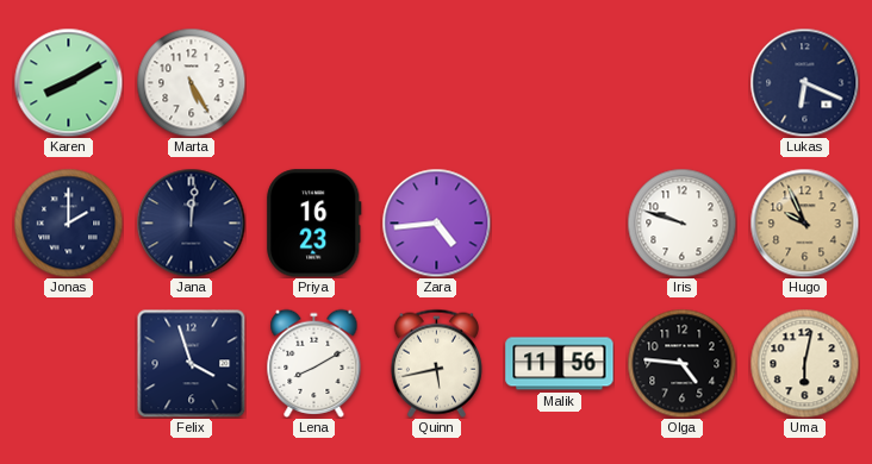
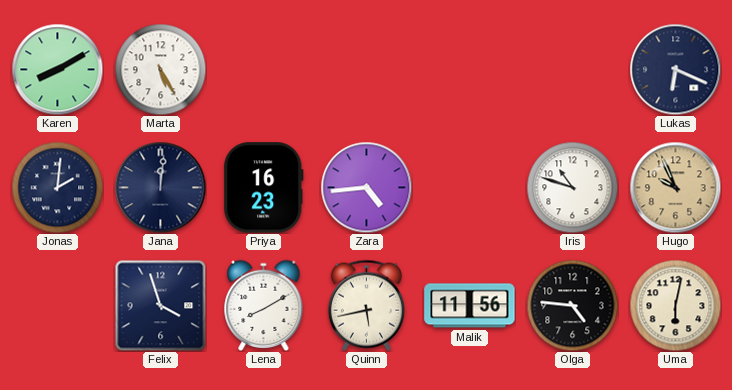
Jonas: 2:00 -> 2:01 (57, 187)
Iris: 9:48 -> 10:48 (572, 187)
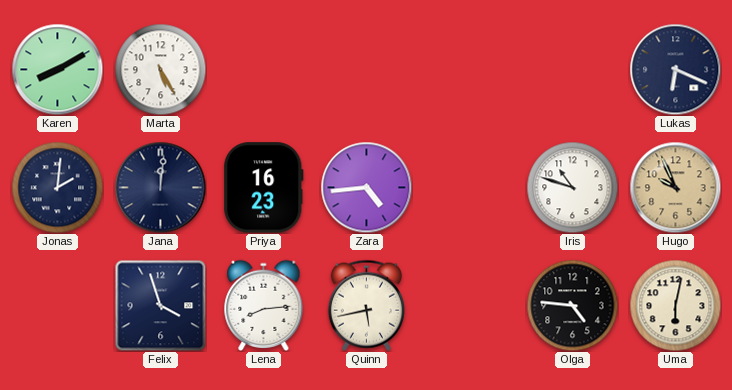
Lena: 8:10 -> 8:14 (264, 305)
Malik: 11:56 -> none (470, 306)
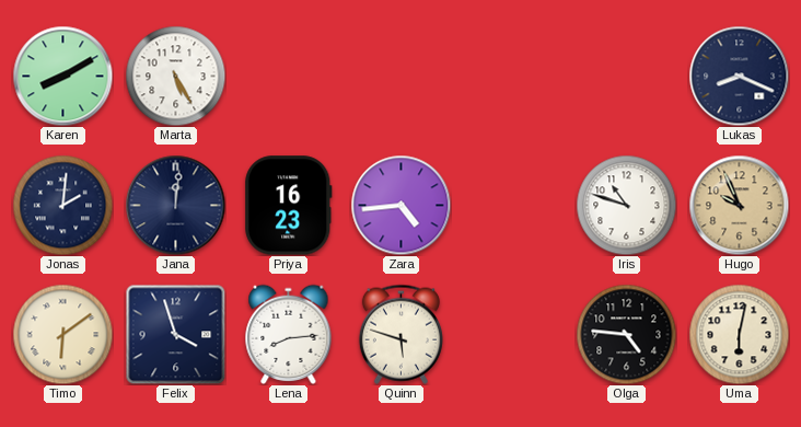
Lukas: 6:19 -> 8:19 (739, 76)
Timo: none -> 6:09 (62, 334)
Quinn: 5:43 -> 5:48 (400, 334)
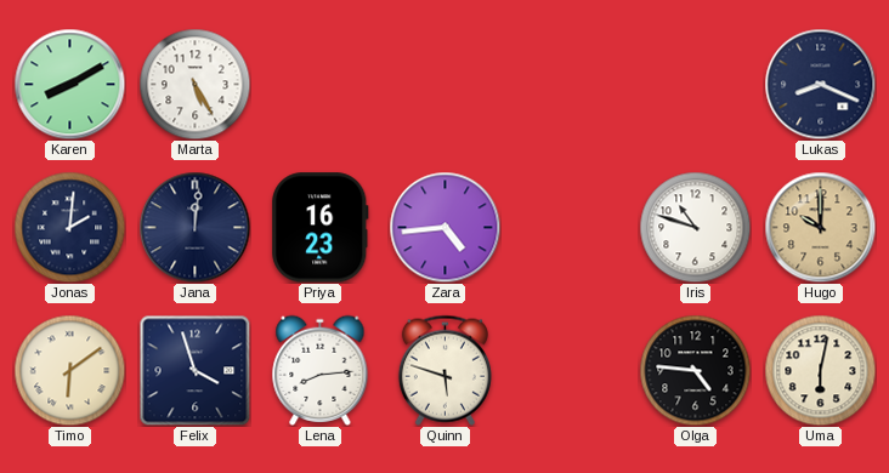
Hugo: 9:56 -> 10:00 (820, 227)
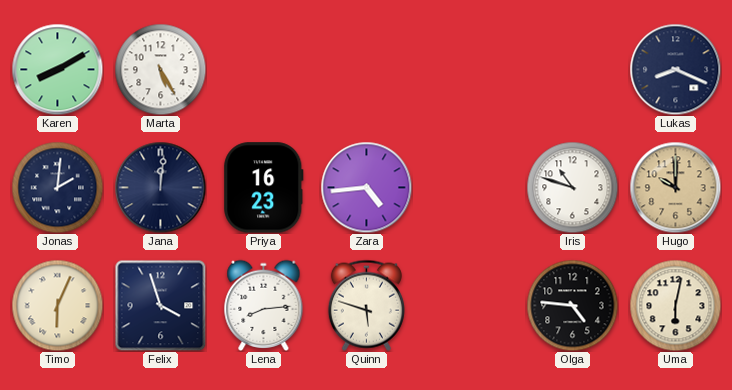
Timo: 6:09 -> 6:04 (57, 305)
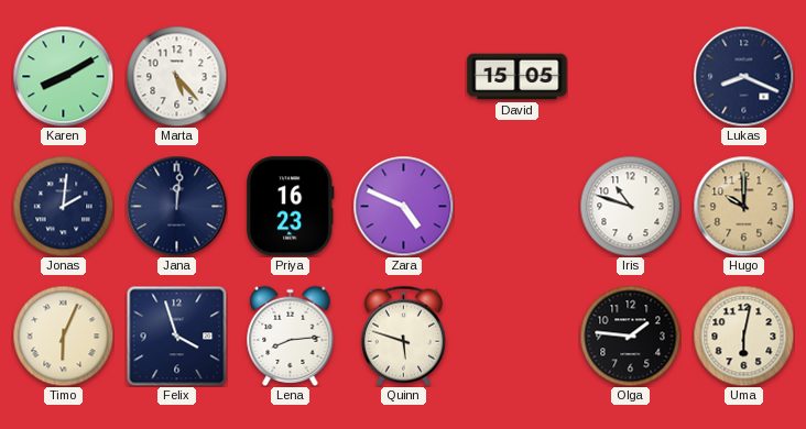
Marta: 5:25 -> 5:23 (176, 76)
David: none -> 15:05 (518, 77)
Zara: 4:44 -> 4:49 (403, 206)
Olga: 4:46 -> 1:46 (630, 335)
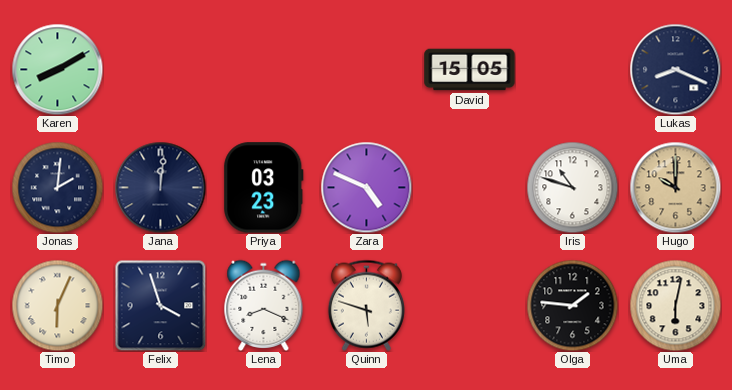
Marta: 5:23 -> none (176, 76)
Priya: 16:23 -> 03:23 (264, 188)
Lena: 8:14 -> 8:19 (264, 305)
